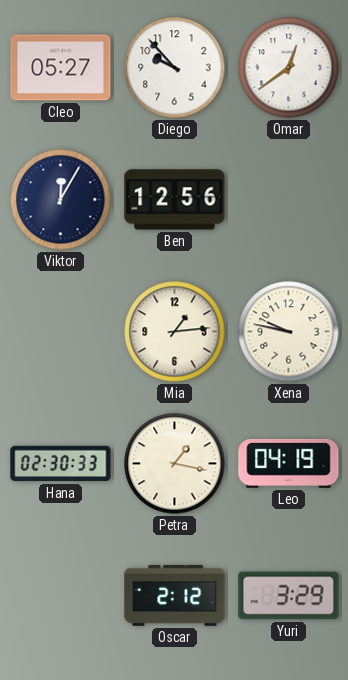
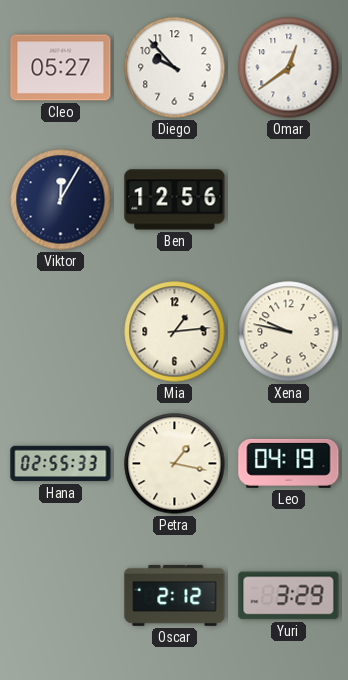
Hana: 02:30 -> 02:55 (61, 464)
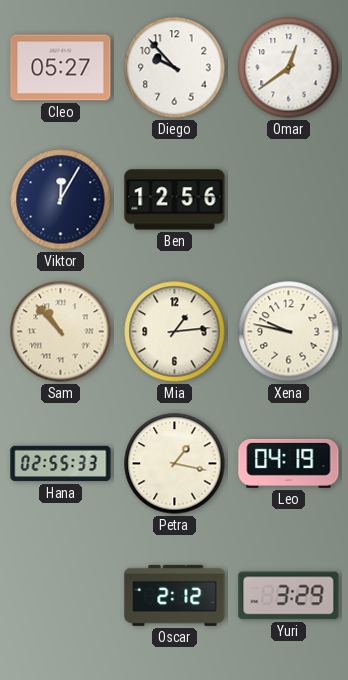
Sam: none -> 10:53 (61, 332)
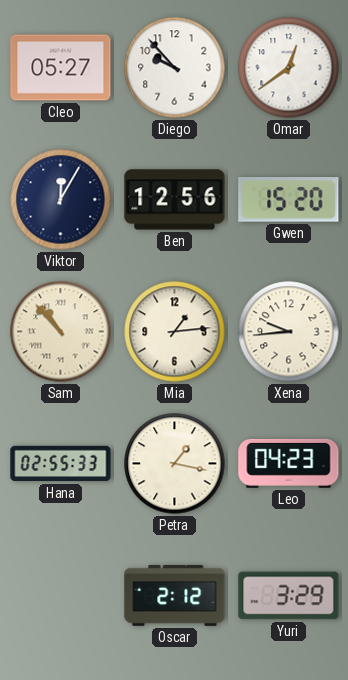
Gwen: none -> 15:20 (289, 200)
Xena: 9:47 -> 9:44 (289, 332)
Leo: 04:19 -> 04:23 (289, 463)
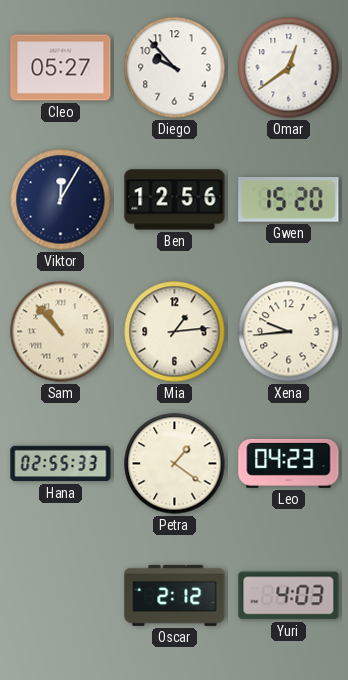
Petra: 1:17 -> 1:21 (175, 464)
Yuri: 3:29 -> 4:03 (289, 596)
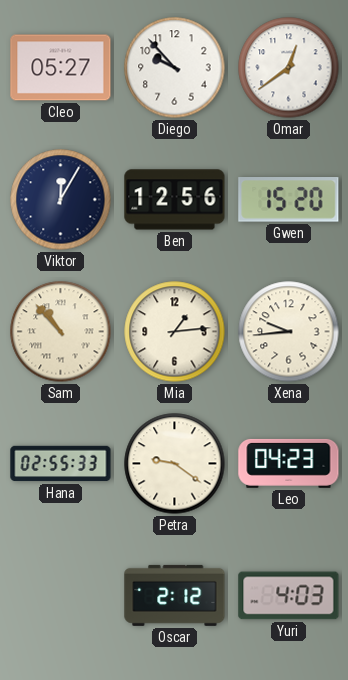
Petra: 1:21 -> 9:21 (175, 464)
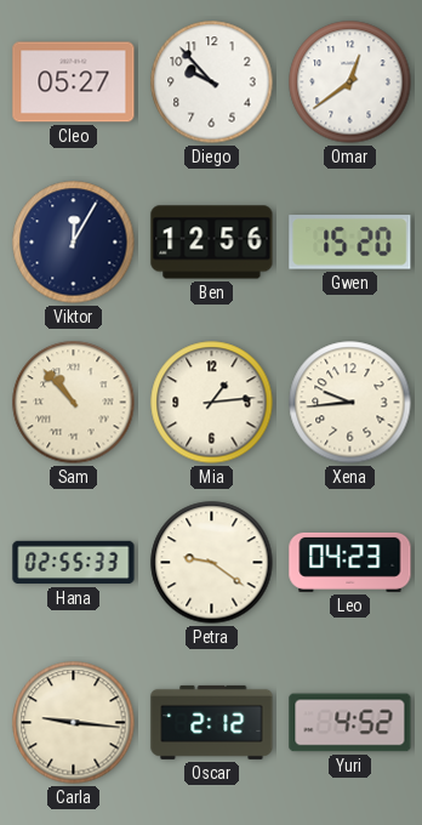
Carla: none -> 9:16 (74, 723)
Yuri: 4:03 -> 4:52 (350, 723)
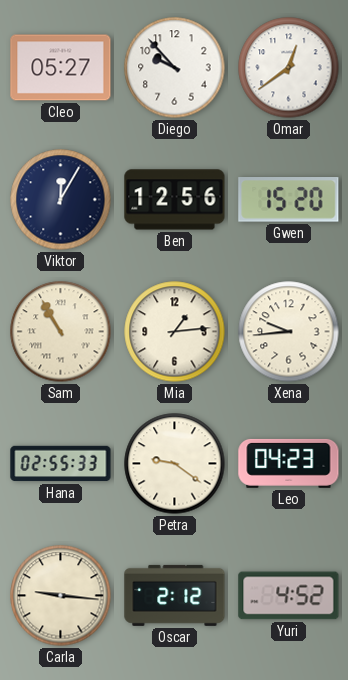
Sam: 10:53 -> 10:55 (61, 332)
